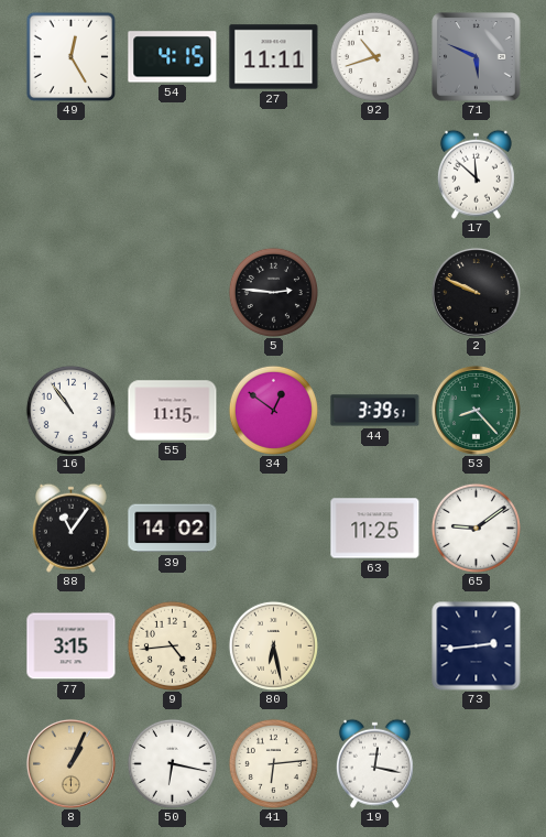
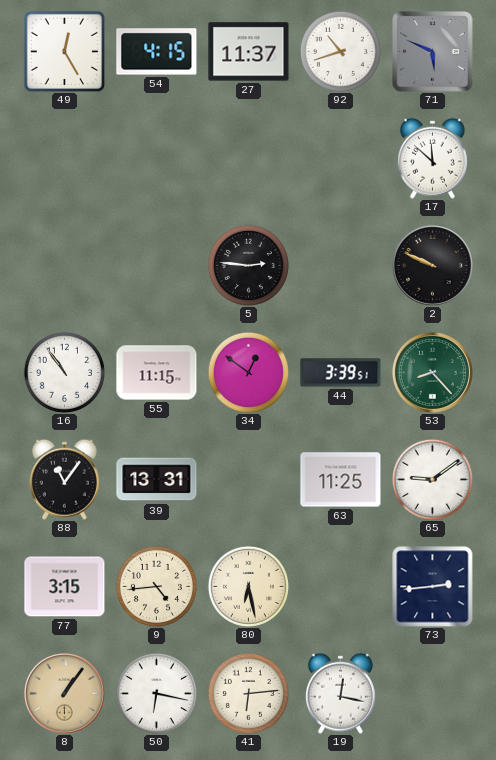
27: 11:11 -> 11:37 (249, 52)
39: 14:02 -> 13:31 (157, 480)
8: 1:04 -> 1:06 (64, 693)
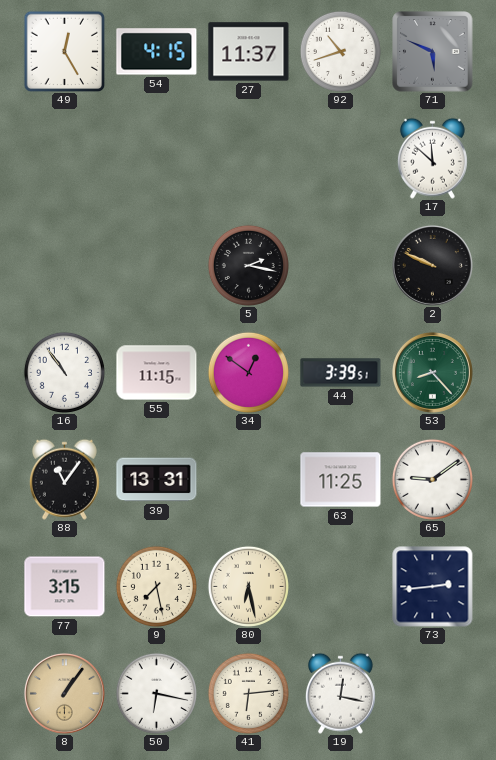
5: 2:46 -> 2:17 (248, 265)
9: 4:44 -> 7:28 (156, 586)
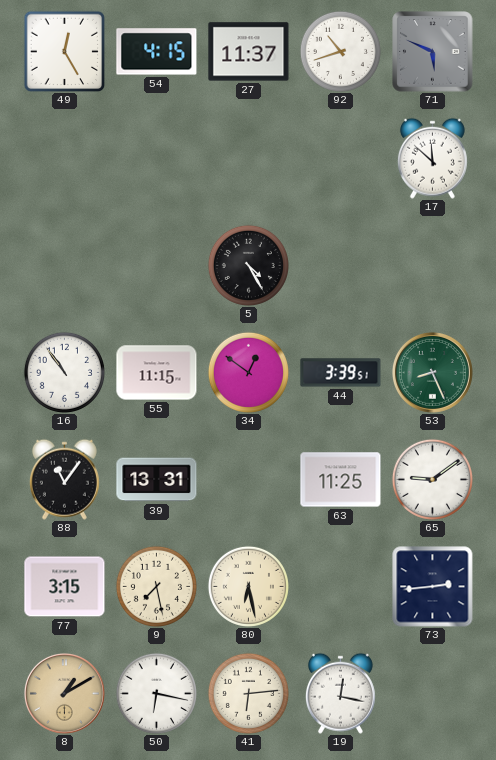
5: 2:17 -> 4:25 (248, 265)
2: 9:49 -> none (432, 265)
53: 8:23 -> 8:26 (432, 372)
8: 1:06 -> 1:10 (64, 693)
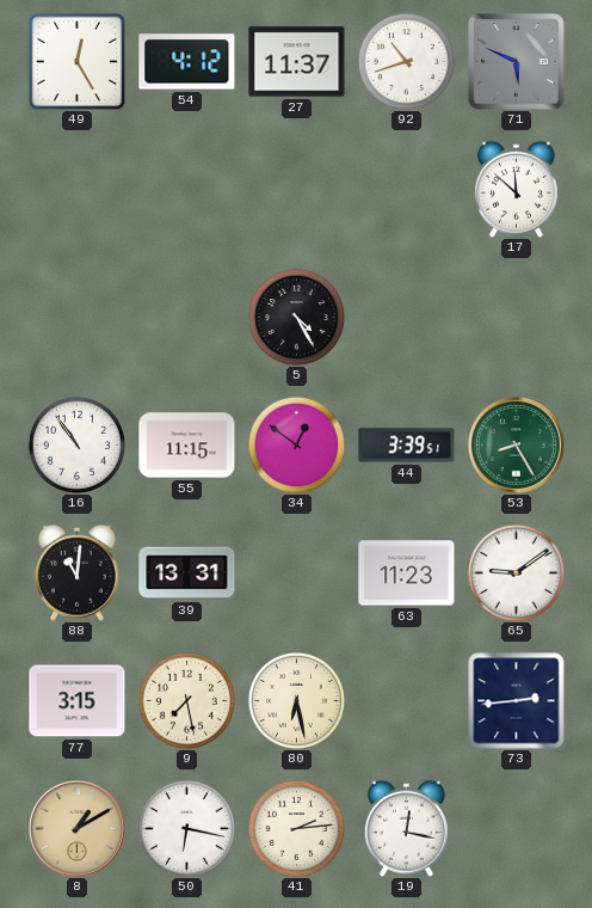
54: 4:15 -> 4:12 (187, 62)
53: 8:26 -> 8:25 (516, 444)
88: 11:06 -> 11:01 (76, 572)
63: 11:25 -> 11:23 (407, 573)
41: 6:14 -> 2:14 (296, 828)
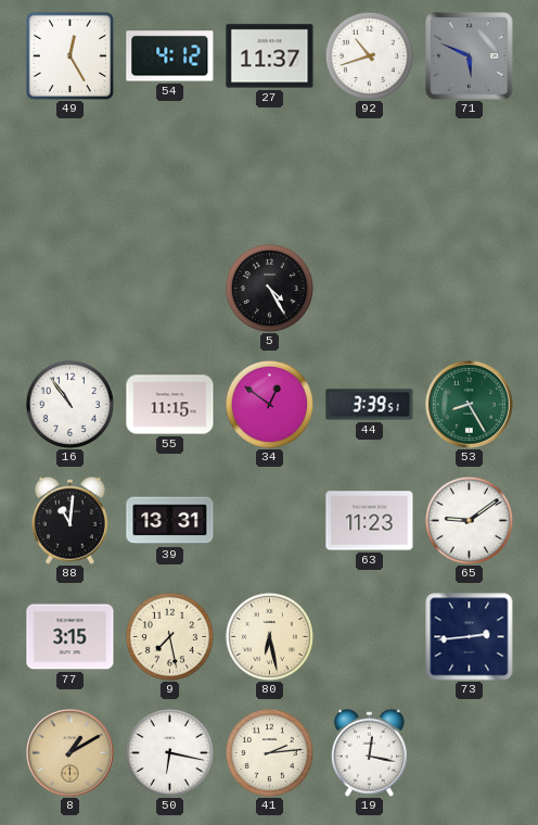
17: 11:52 -> none (516, 189)
